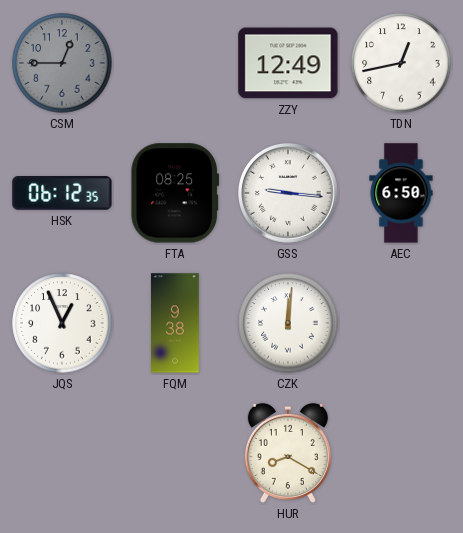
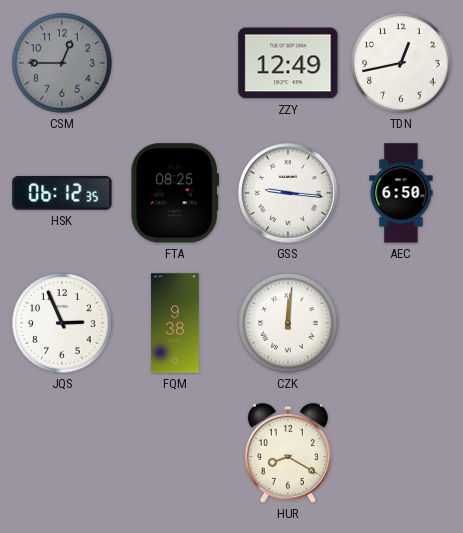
JQS: 12:56 -> 2:56 (62, 323)
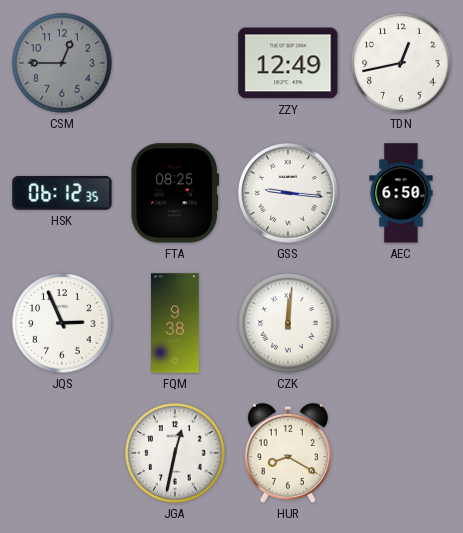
JGA: none -> 12:32 (175, 453)
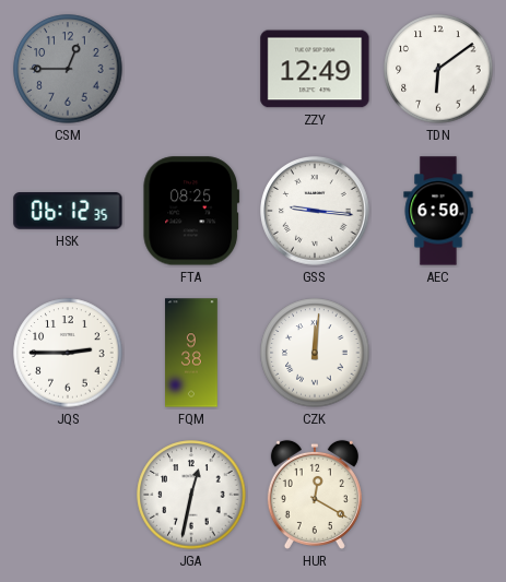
TDN: 12:43 -> 6:09 (438, 69)
JQS: 2:56 -> 2:45 (68, 353)
HUR: 8:20 -> 12:20 (315, 495)
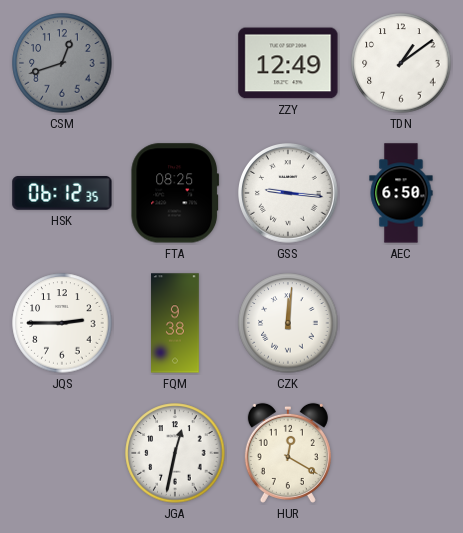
CSM: 12:45 -> 12:42 (62, 63)
TDN: 6:09 -> 1:09 (401, 63)
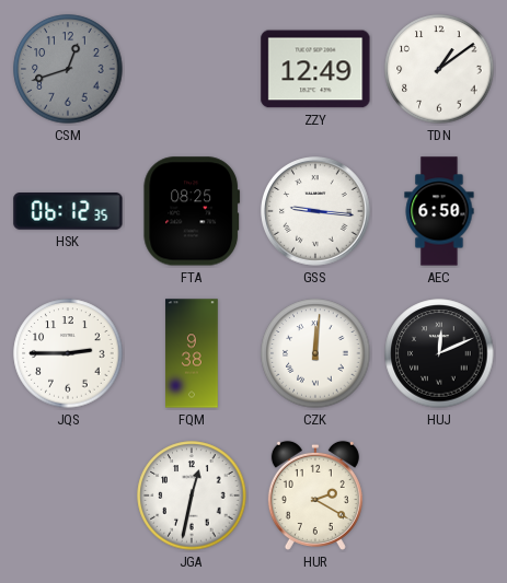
HUJ: none -> 12:11 (439, 353)
HUR: 12:20 -> 2:20 (315, 495)
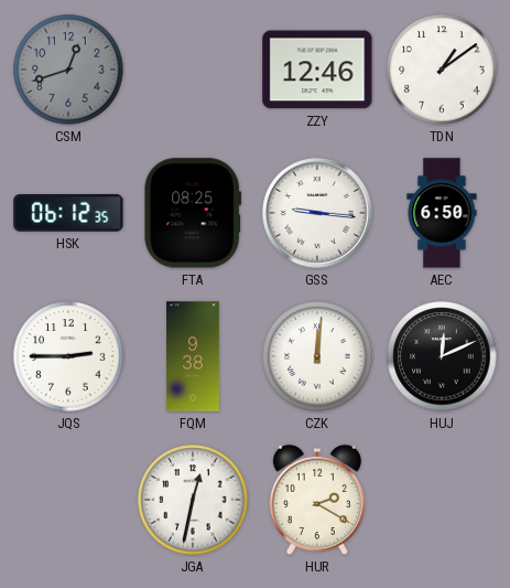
ZZY: 12:49 -> 12:46 (317, 70)
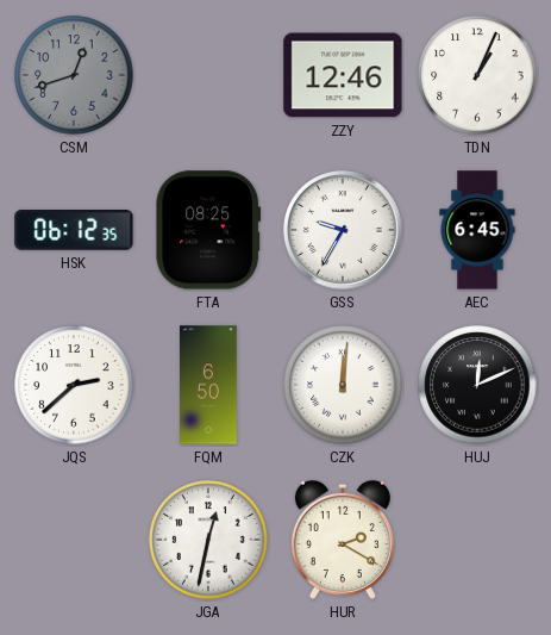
TDN: 1:09 -> 1:04 (477, 75)
GSS: 9:16 -> 9:35 (344, 231)
AEC: 6:50 -> 6:45 (477, 230)
JQS: 2:45 -> 2:38 (74, 385)
FQM: 9:38 -> 6:50 (208, 385)
